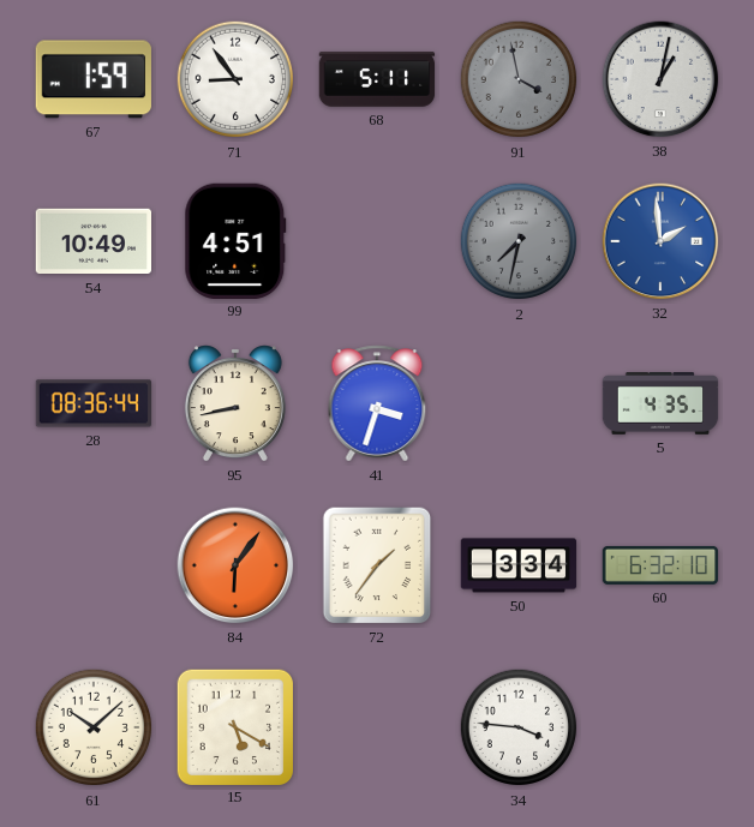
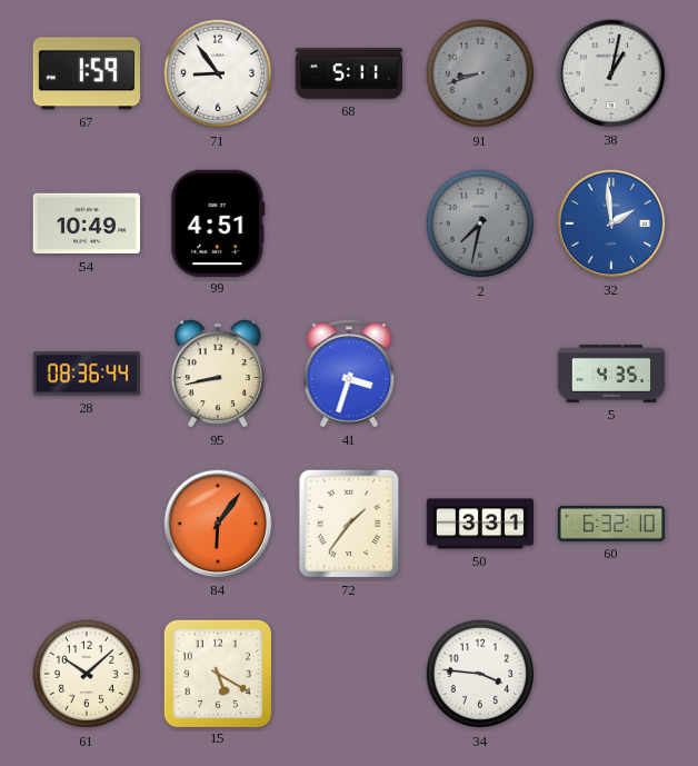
91: 3:58 -> 8:42 (480, 73)
50: 3:34 -> 3:31 (480, 524)
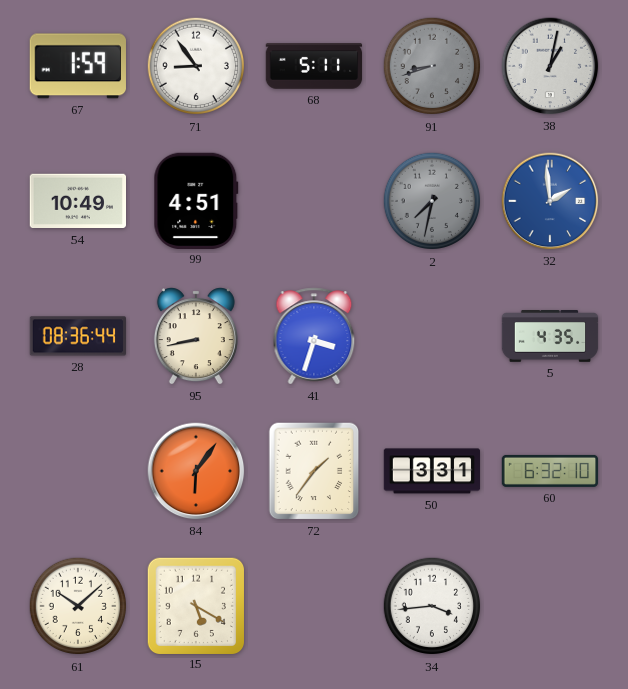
34: 3:46 -> 3:44 (432, 606)
